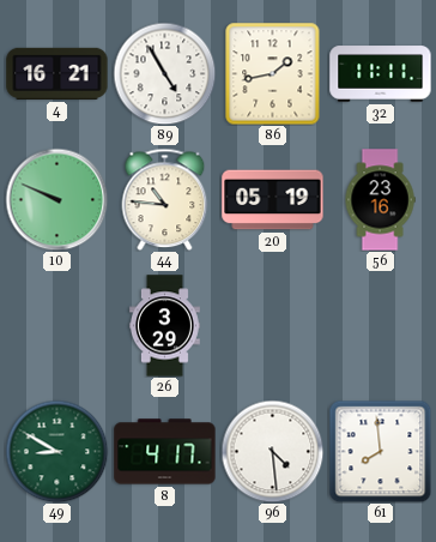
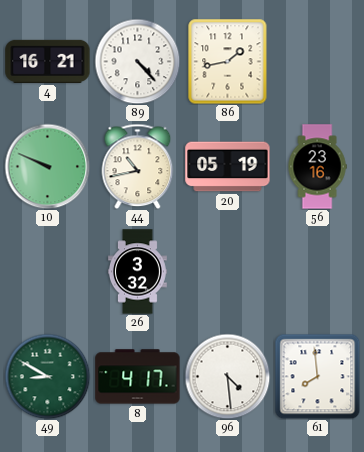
89: 4:55 -> 4:23 (137, 61)
32: 11:11 -> none (381, 74)
44: 10:46 -> 10:43 (138, 166)
26: 3:29 -> 3:32 (138, 272)
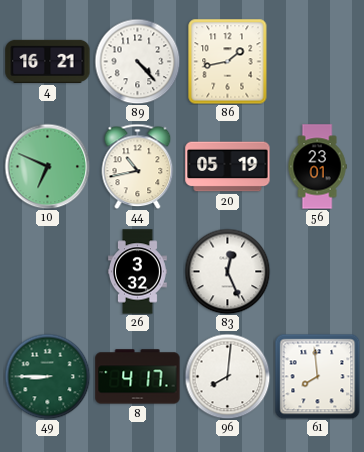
10: 9:49 -> 6:49 (47, 166)
56: 23:16 -> 23:01 (317, 167)
83: none -> 12:26 (227, 271)
49: 8:50 -> 8:45 (47, 376)
96: 4:29 -> 8:01 (227, 376)
